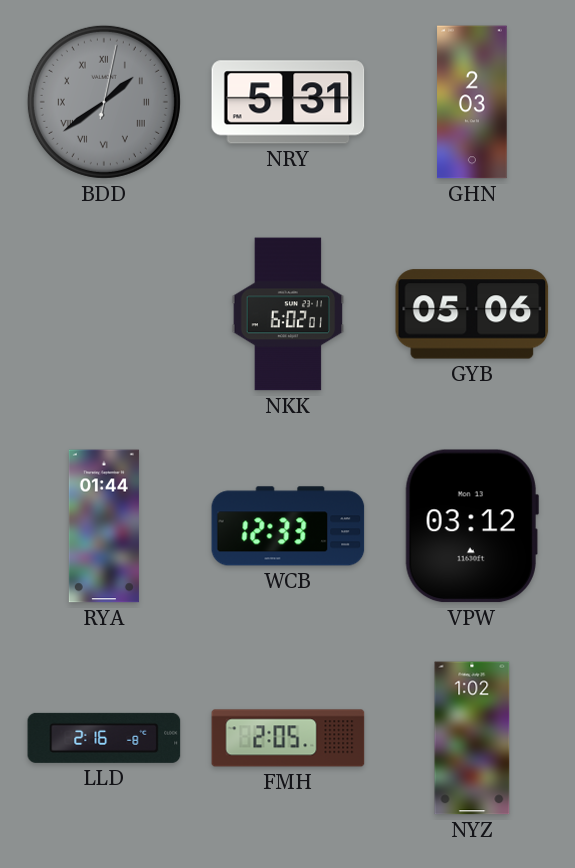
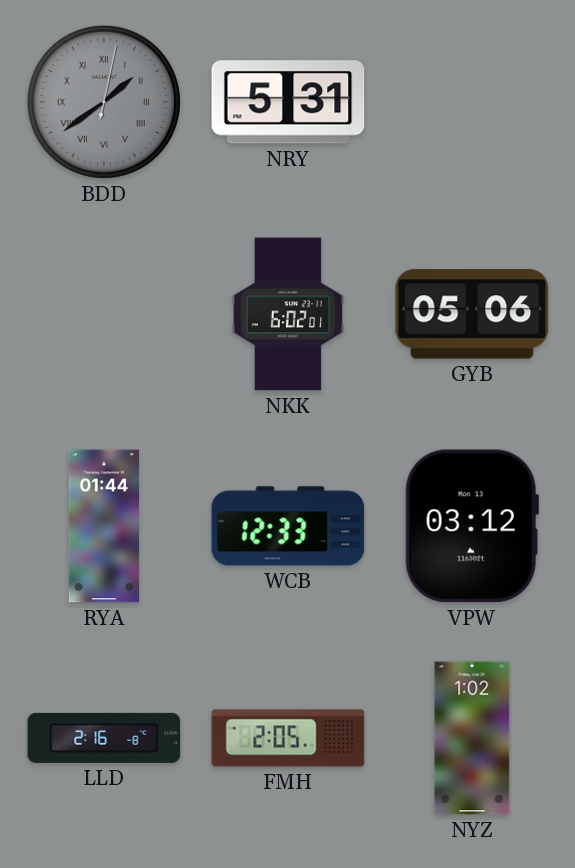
GHN: 2:03 -> none (472, 102)
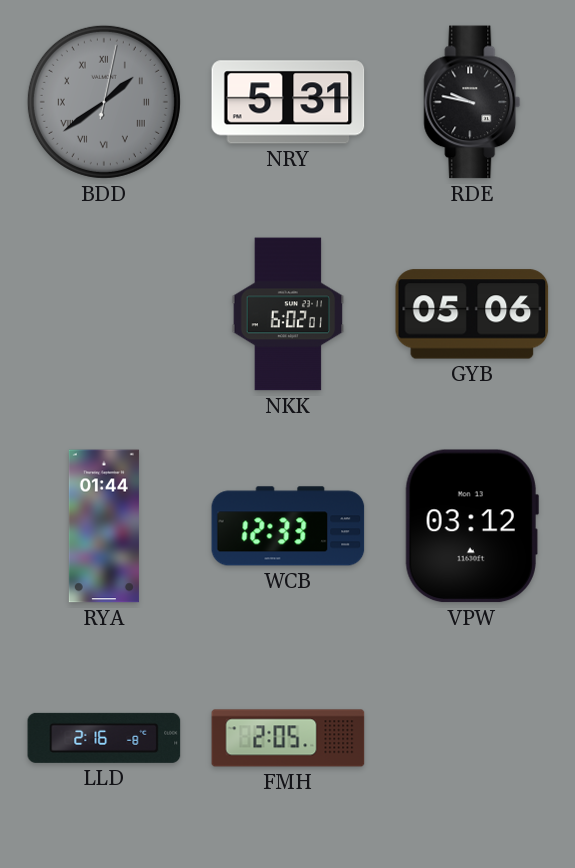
RDE: none -> 9:47 (472, 102)
NYZ: 1:02 -> none (472, 738)
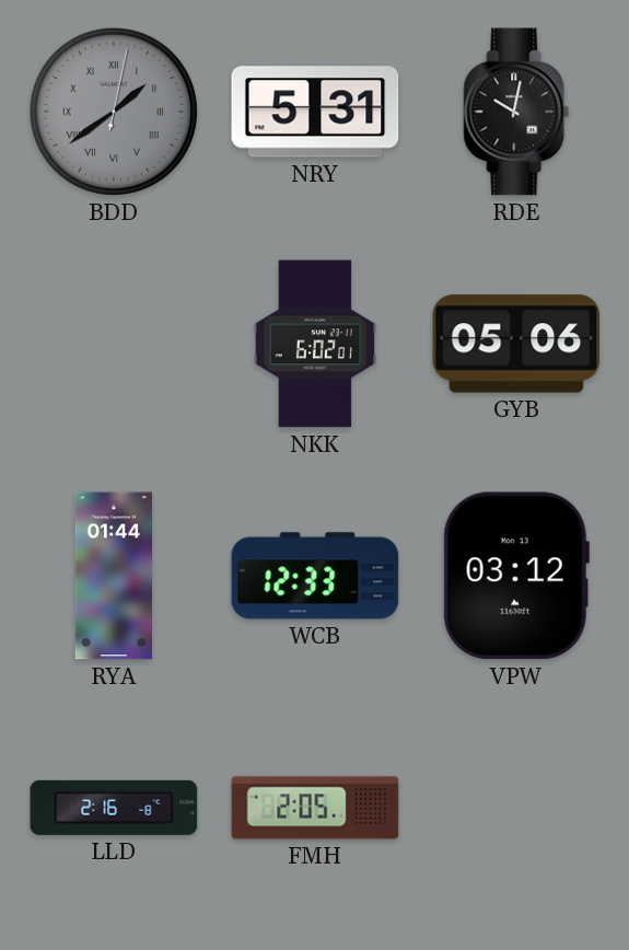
RDE: 9:47 -> 10:02 (516, 112)
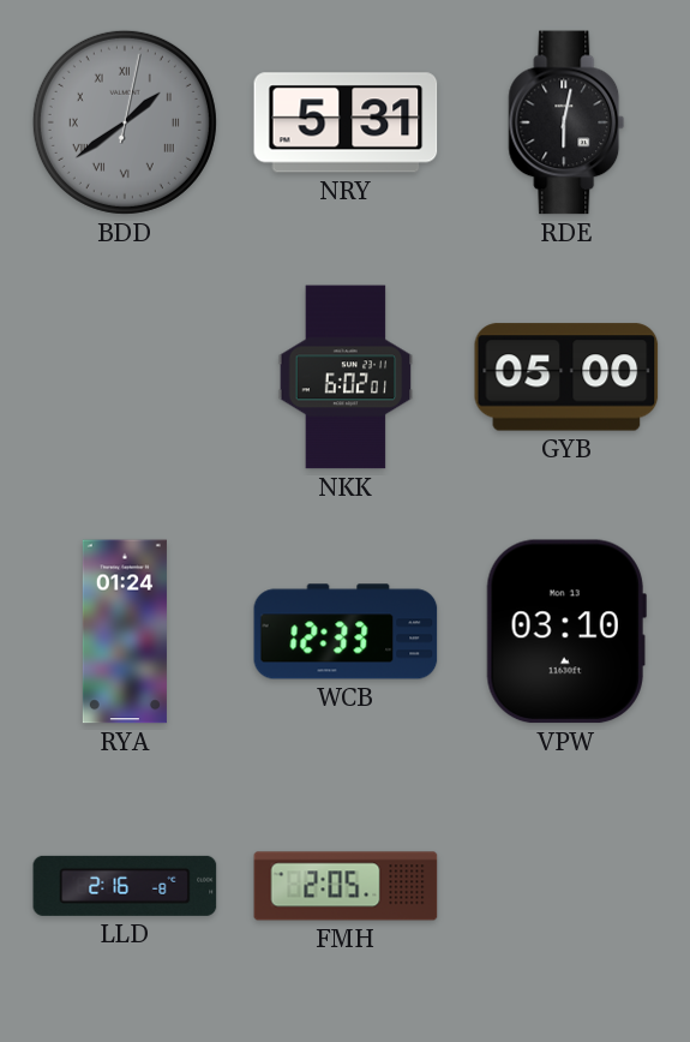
RDE: 10:02 -> 6:02 (566, 122)
GYB: 05:06 -> 05:00 (566, 377)
RYA: 01:44 -> 01:24 (125, 631)
VPW: 03:12 -> 03:10 (566, 631)
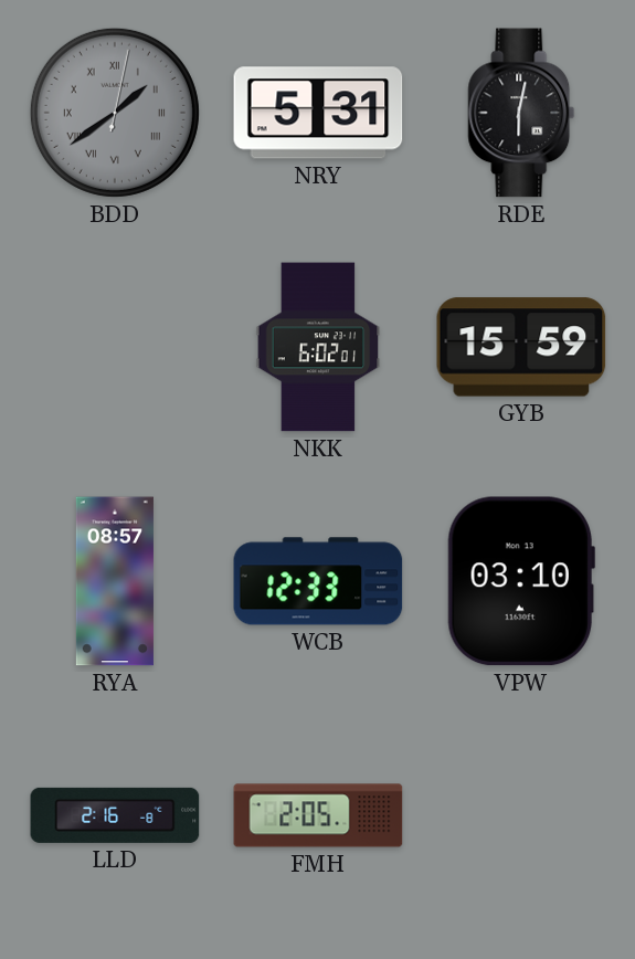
GYB: 05:00 -> 15:59 (521, 347)
RYA: 01:24 -> 08:57 (115, 581)
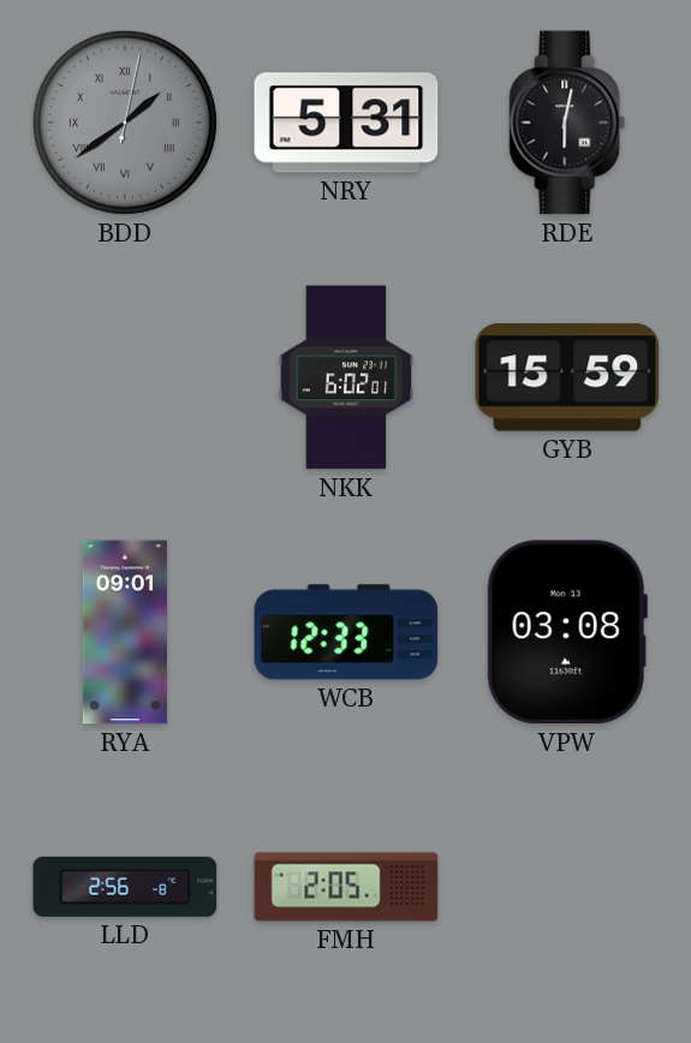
RYA: 08:57 -> 09:01 (125, 632)
VPW: 03:10 -> 03:08 (567, 632)
LLD: 2:16 -> 2:56 (125, 887)
